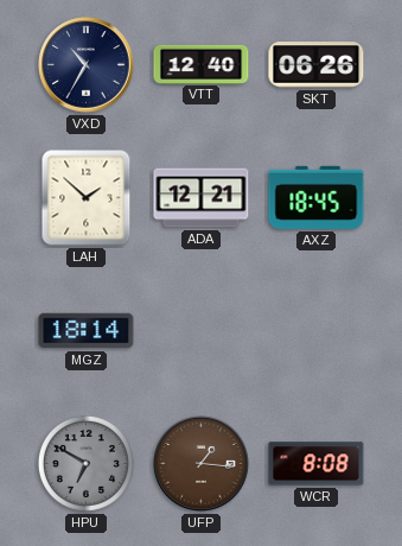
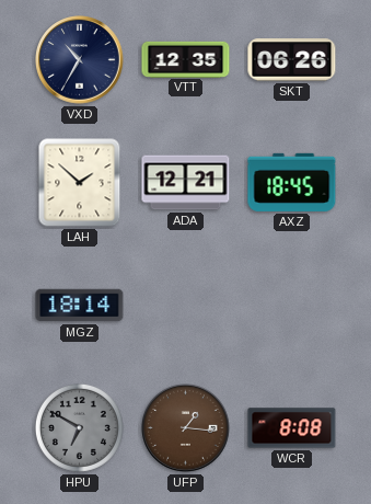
VTT: 12:40 -> 12:35 (186, 59)
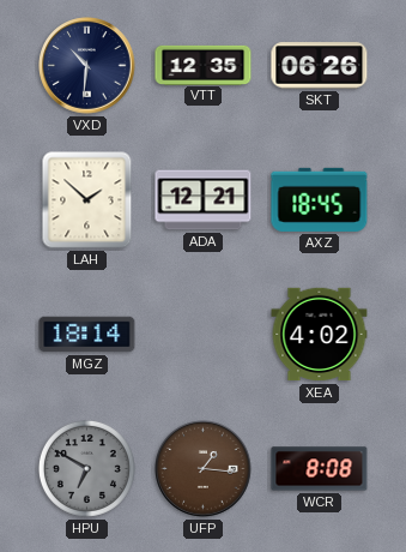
VXD: 10:35 -> 10:31 (87, 66)
XEA: none -> 4:02 (320, 335)
